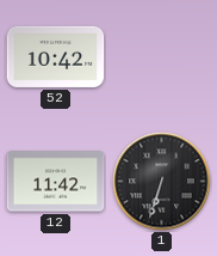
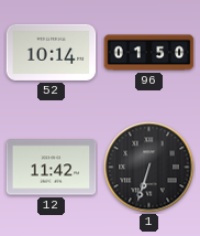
52: 10:42 -> 10:14 (52, 52)
96: none -> 01:50 (149, 53)
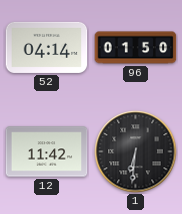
52: 10:14 -> 04:14 (47, 47)
1: 6:33 -> 6:31 (136, 152)
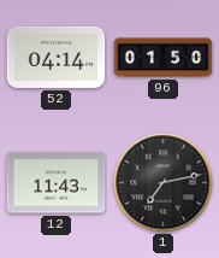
12: 11:42 -> 11:43 (57, 183)
1: 6:31 -> 7:13 (164, 183)
